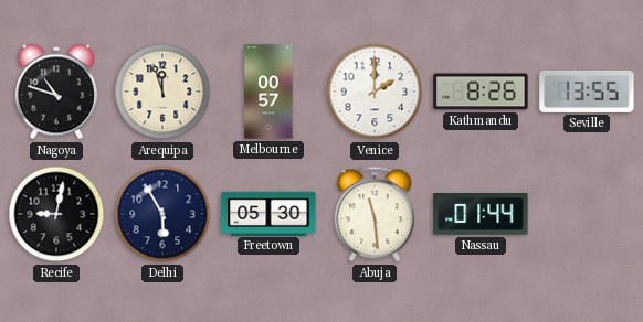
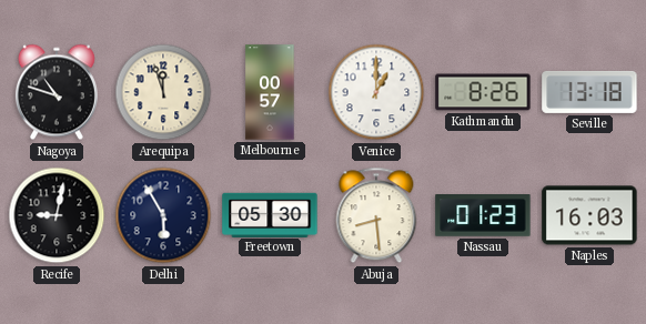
Venice: 2:00 -> 1:00 (376, 92)
Seville: 13:55 -> 13:18 (589, 92)
Abuja: 11:29 -> 8:29 (376, 215)
Nassau: 01:44 -> 01:23 (483, 216)
Naples: none -> 16:03 (589, 215)
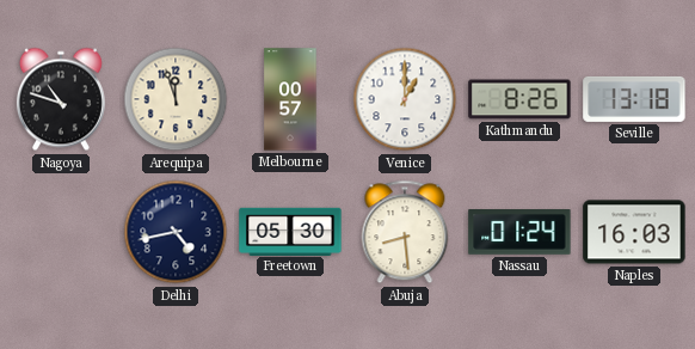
Recife: 9:02 -> none (57, 215)
Delhi: 5:55 -> 4:43 (176, 232)
Nassau: 01:23 -> 01:24 (519, 233)
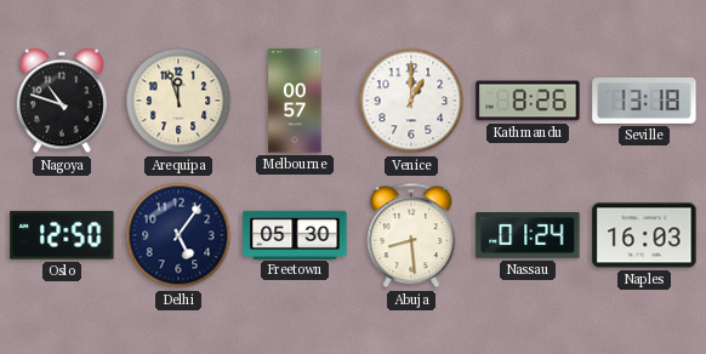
Oslo: none -> 12:50 (62, 235)
Delhi: 4:43 -> 5:06 (178, 235)
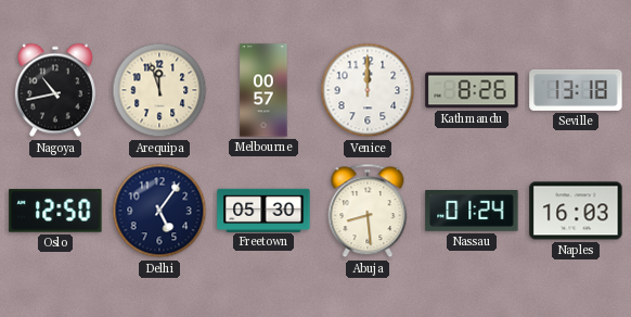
Nagoya: 10:48 -> 10:43 (55, 90)
Venice: 1:00 -> 12:00 (368, 90)
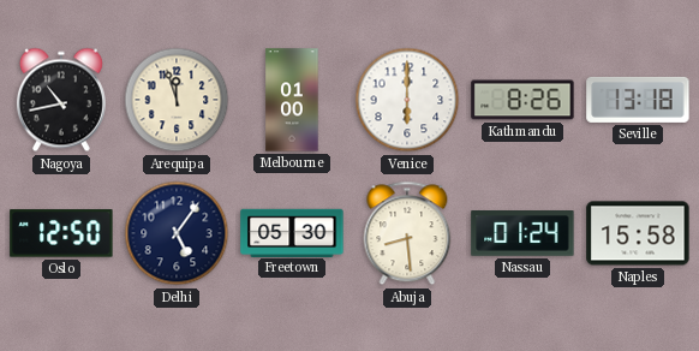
Melbourne: 00:57 -> 01:00 (292, 100)
Venice: 12:00 -> 6:00 (407, 100)
Naples: 16:03 -> 15:58 (638, 233)
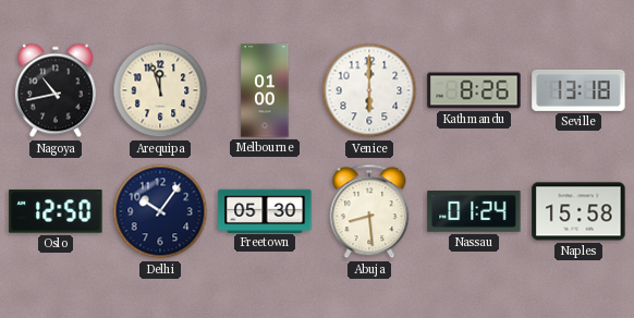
Delhi: 5:06 -> 10:06 (160, 211)
